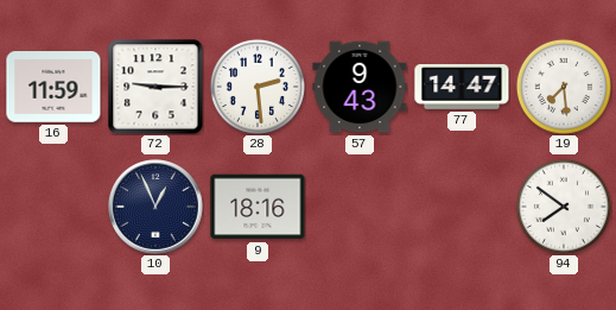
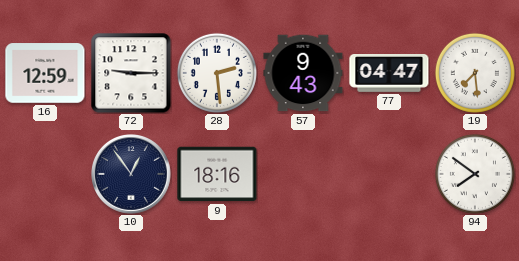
16: 11:59 -> 12:59 (45, 73)
77: 14:47 -> 04:47 (389, 74)
10: 12:56 -> 12:54 (132, 175)
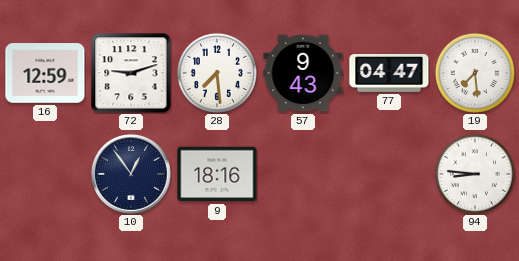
72: 9:15 -> 9:12 (131, 73)
28: 2:29 -> 7:29 (217, 73)
94: 7:51 -> 8:46 (475, 174)
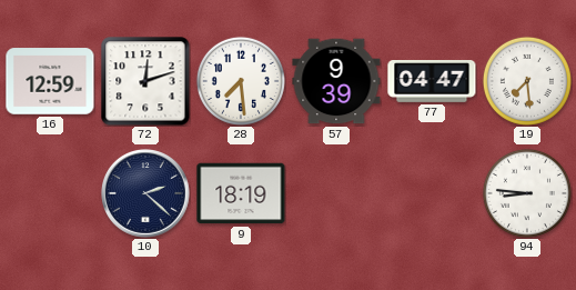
72: 9:12 -> 12:12 (145, 81)
57: 9:43 -> 9:39 (336, 81)
10: 12:54 -> 2:22 (146, 194)
9: 18:16 -> 18:19 (241, 193)
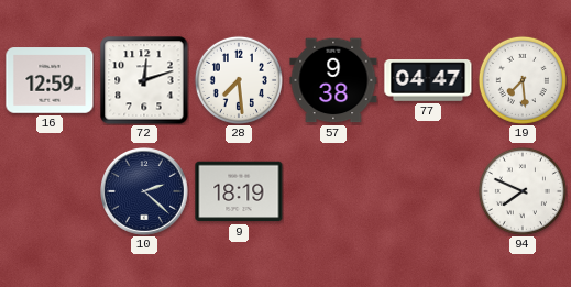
57: 9:39 -> 9:38 (333, 80)
94: 8:46 -> 7:49 (523, 191)
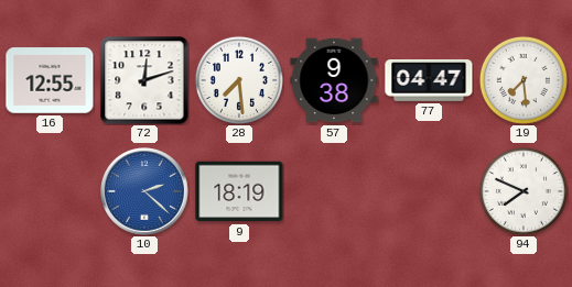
16: 12:59 -> 12:55 (50, 80)
10 dial: navy -> blue (145, 192)
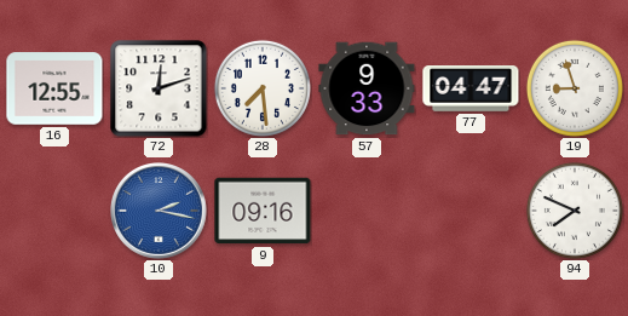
57: 9:38 -> 9:33 (367, 88)
19: 7:29 -> 8:57 (575, 88)
10: 2:22 -> 2:17 (160, 212)
9: 18:19 -> 09:16 (263, 211)
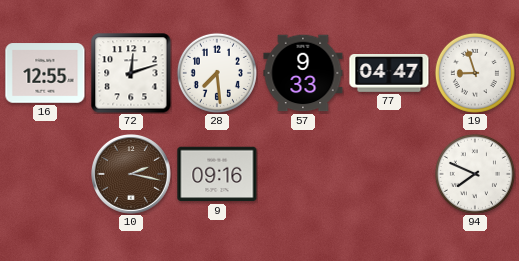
10 dial: blue -> brown (132, 175)
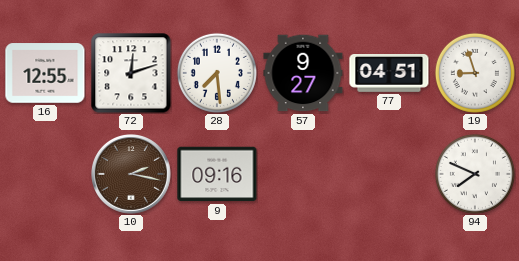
57: 9:33 -> 9:27 (303, 73)
77: 04:47 -> 04:51 (389, 74)
